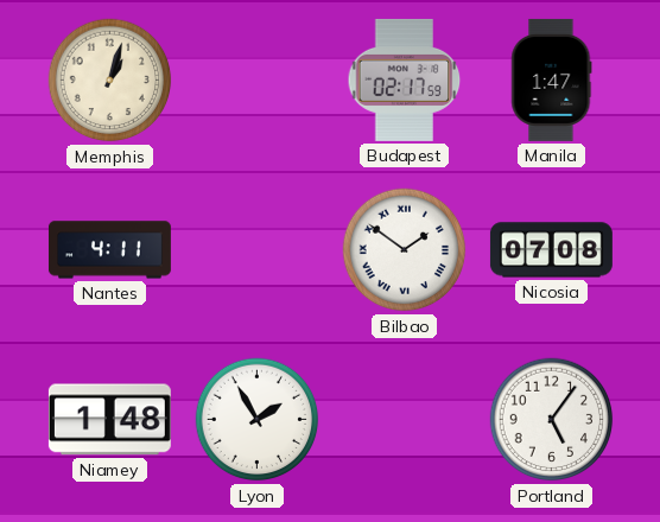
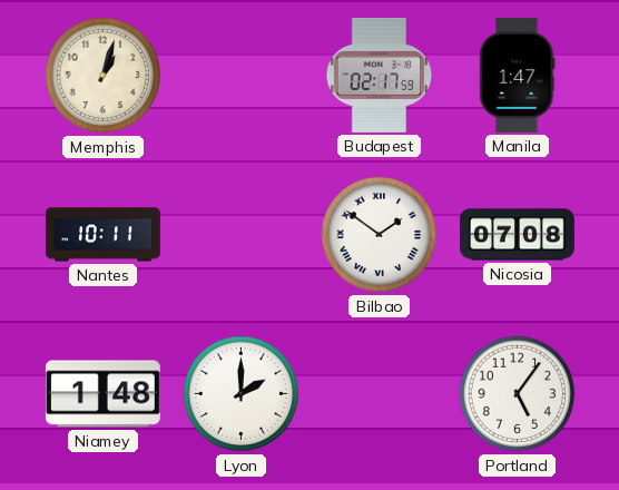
Nantes: 4:11 -> 10:11 (102, 235)
Lyon: 1:55 -> 2:00 (242, 394)
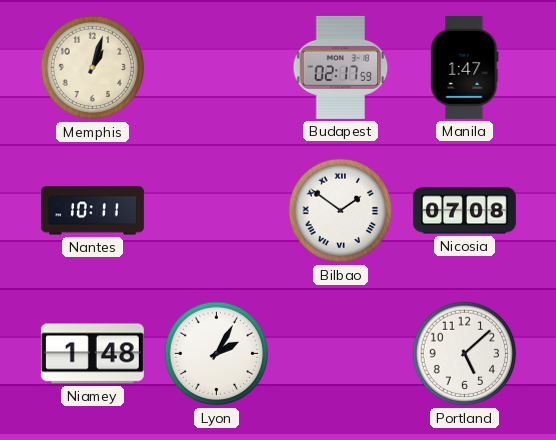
Lyon: 2:00 -> 2:05 (217, 354)
Portland: 5:06 -> 5:08 (465, 354)
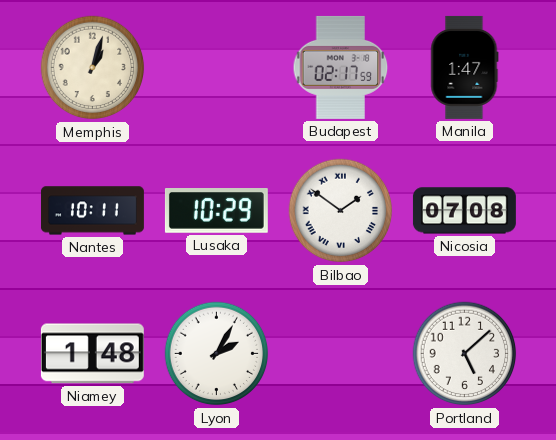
Lusaka: none -> 10:29 (216, 211)
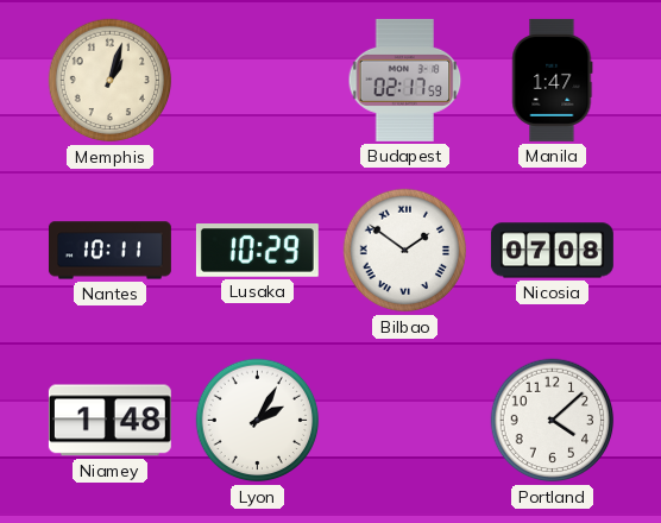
Portland: 5:08 -> 4:08 (553, 421)
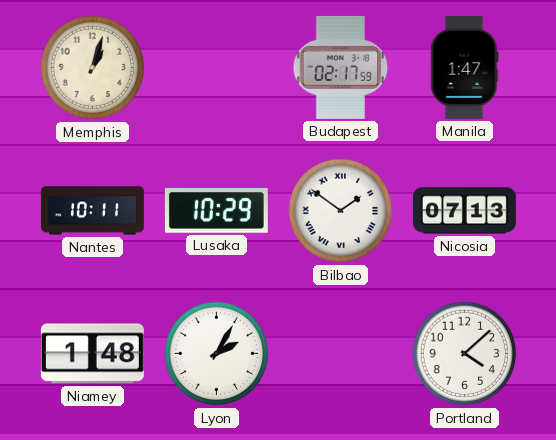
Nicosia: 07:08 -> 07:13 (464, 211)
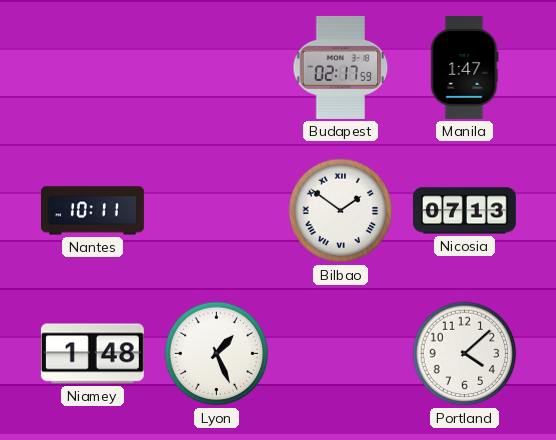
Memphis: 1:03 -> none (93, 68)
Lusaka: 10:29 -> none (216, 211)
Lyon: 2:05 -> 1:26 (217, 354)
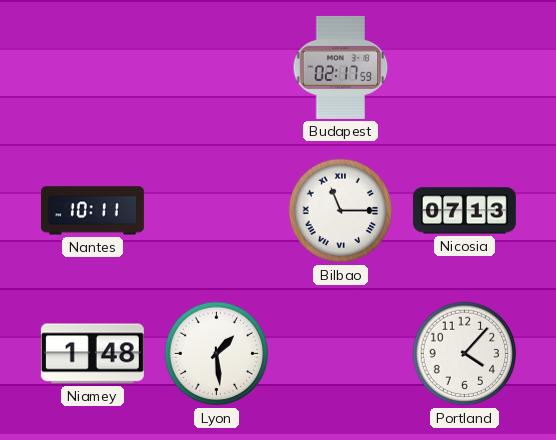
Manila: 1:47 -> none (465, 67)
Bilbao: 1:51 -> 11:15 (341, 211)
Lyon: 1:26 -> 1:29 (217, 354)
Portland: 4:08 -> 4:07 (465, 354)
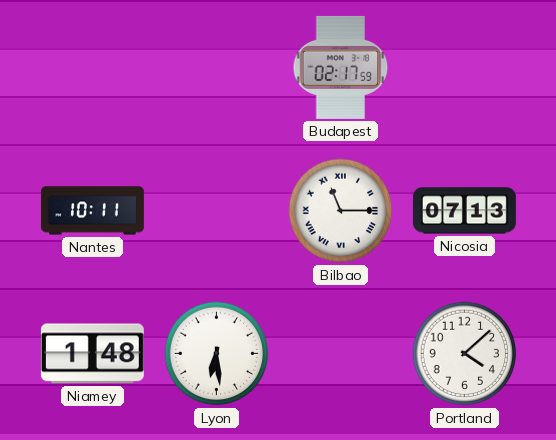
Lyon: 1:29 -> 6:29 (217, 354)
Portland: 4:07 -> 4:08 (465, 354)
